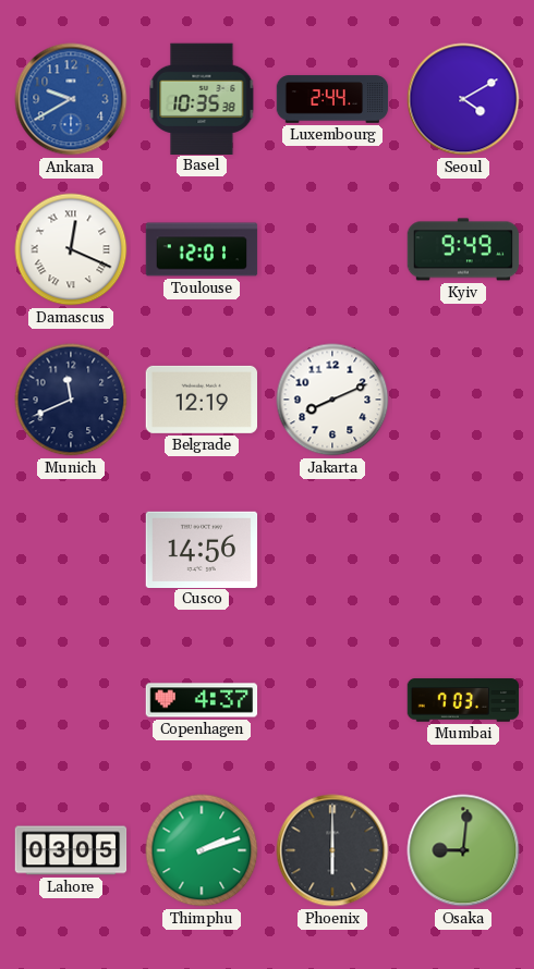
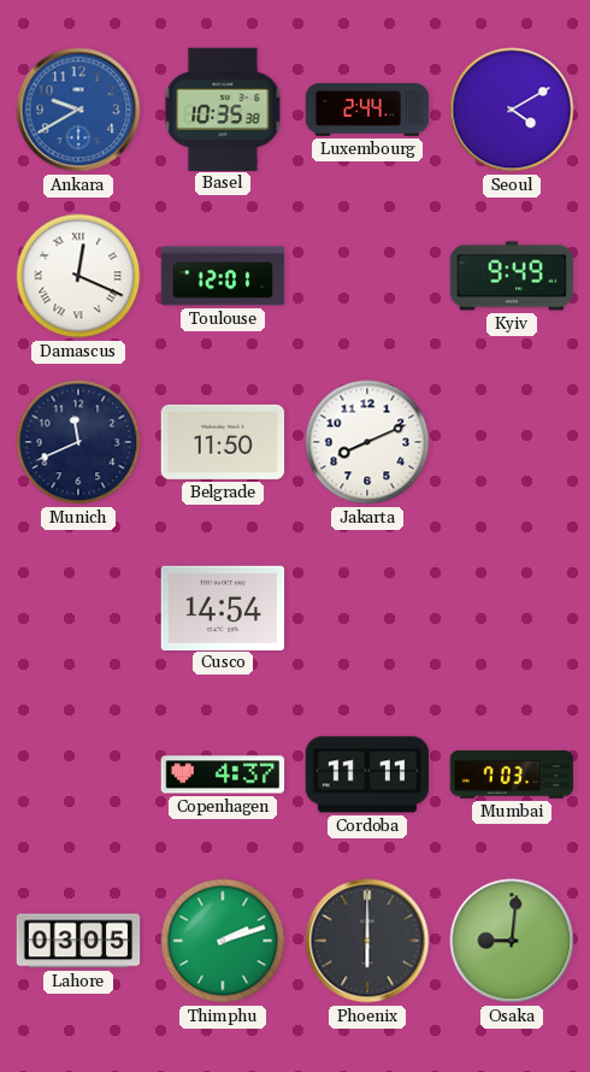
Belgrade: 12:19 -> 11:50 (223, 442)
Cusco: 14:56 -> 14:54 (223, 607)
Cordoba: none -> 11:11 (367, 774)
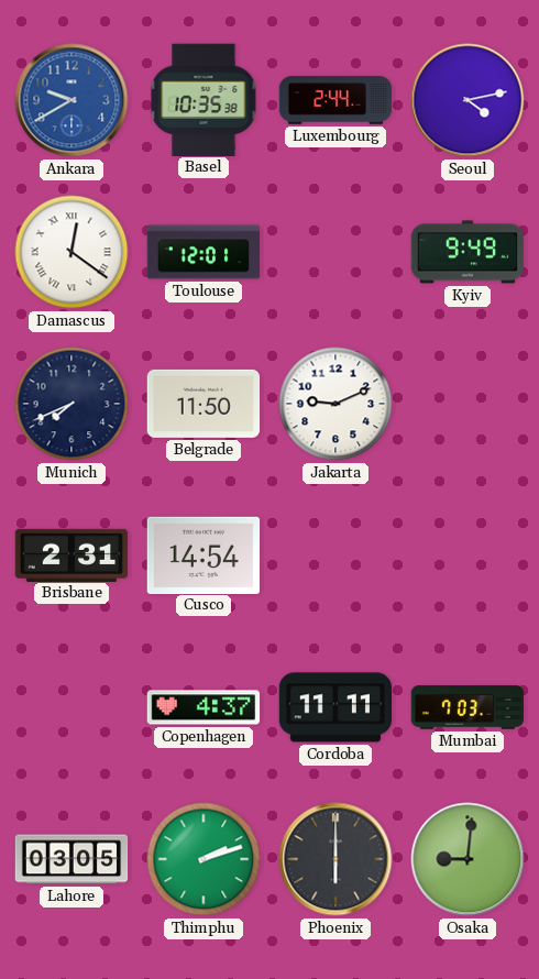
Seoul: 4:10 -> 4:13 (468, 100)
Damascus: 12:19 -> 12:21 (71, 252)
Munich: 11:41 -> 7:41 (71, 404)
Jakarta: 8:11 -> 9:11 (335, 404)
Brisbane: none -> 2:31 (71, 554)
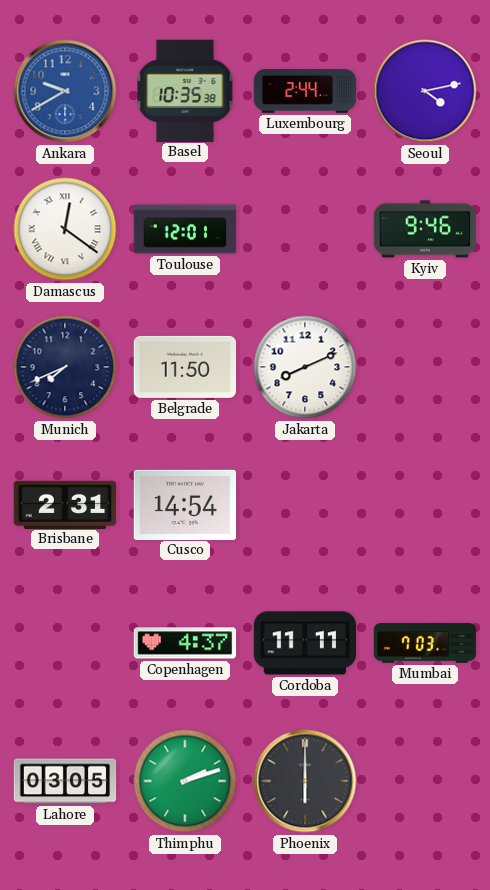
Kyiv: 9:49 -> 9:46 (425, 229)
Jakarta: 9:11 -> 8:11 (305, 367)
Osaka: 9:01 -> none (468, 859)
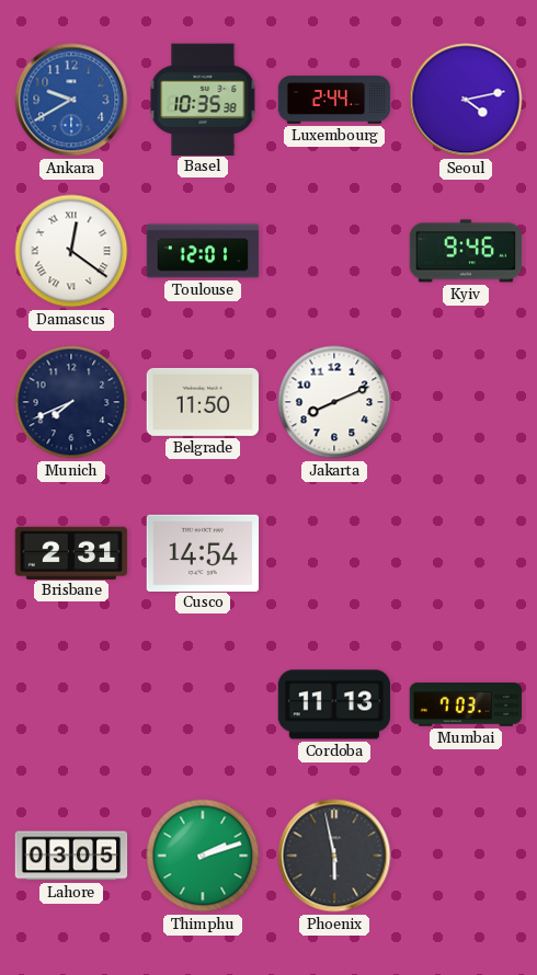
Copenhagen: 4:37 -> none (185, 643)
Cordoba: 11:11 -> 11:13 (334, 704)
Phoenix: 6:00 -> 5:58 (334, 856)
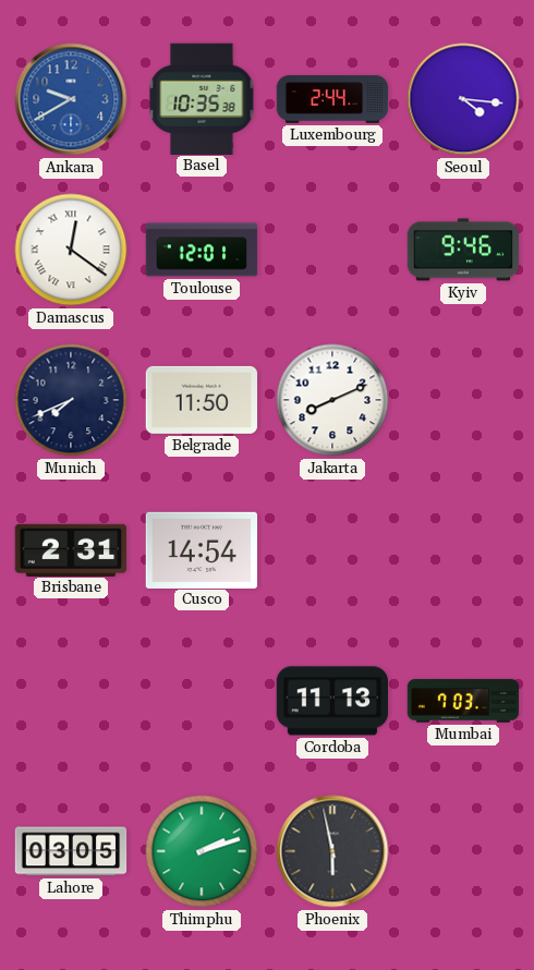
Seoul: 4:13 -> 4:16 (463, 99)
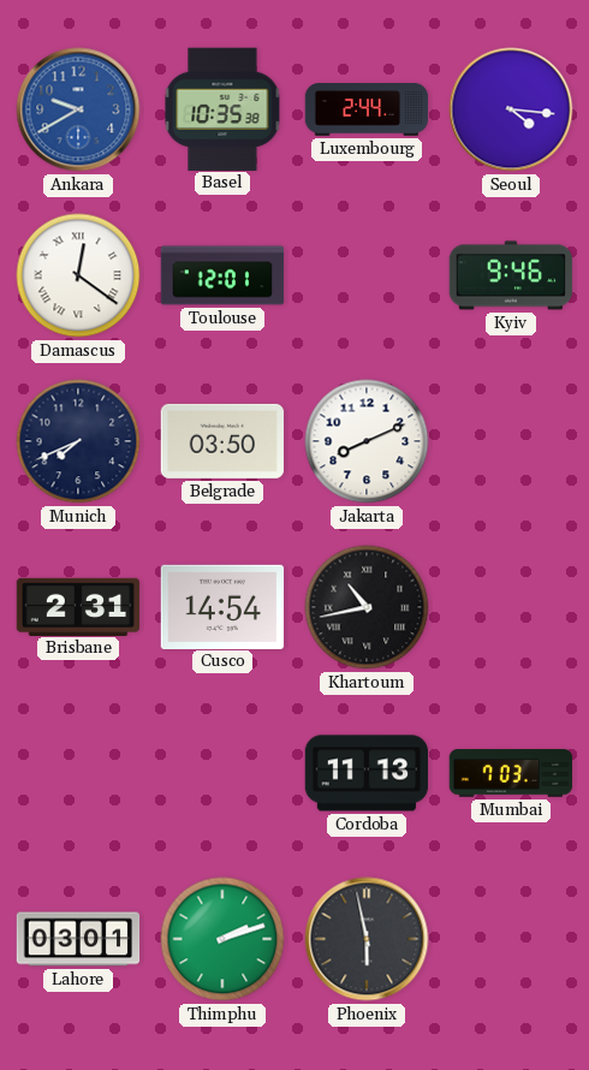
Belgrade: 11:50 -> 03:50 (222, 441)
Khartoum: none -> 10:43 (367, 607)
Lahore: 03:05 -> 03:01 (78, 939)
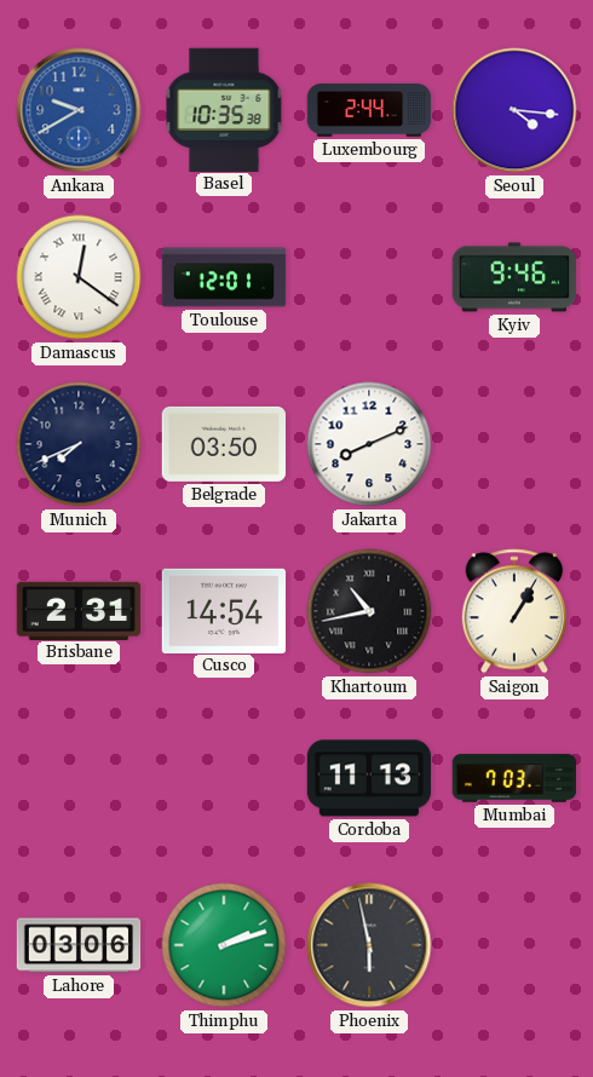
Saigon: none -> 1:05 (514, 611)
Lahore: 03:01 -> 03:06 (79, 945)
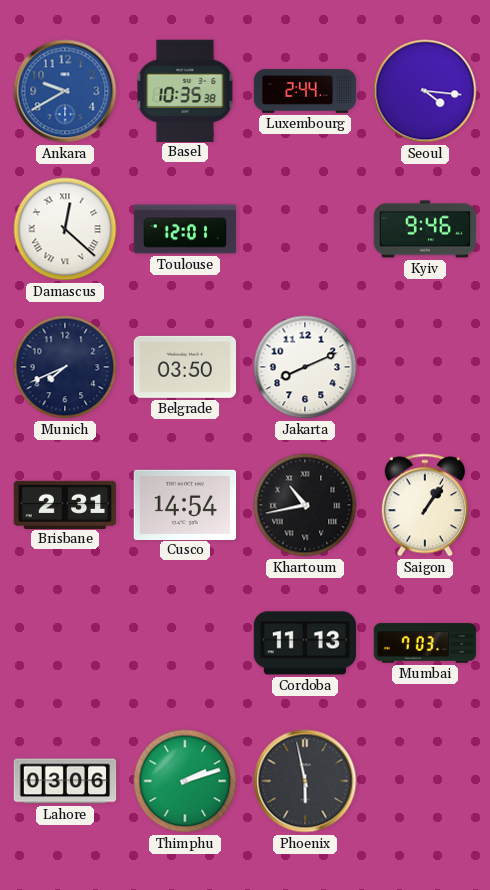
Damascus: 12:21 -> 12:22 (65, 229)
Saigon: 1:05 -> 1:06 (425, 505)
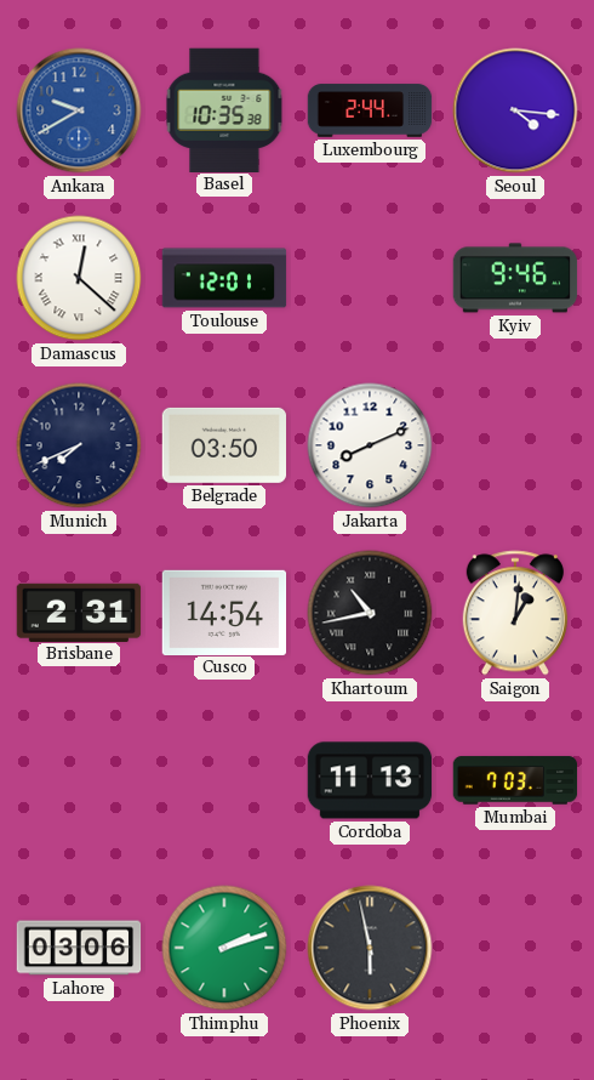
Saigon: 1:06 -> 1:01 (515, 613)
